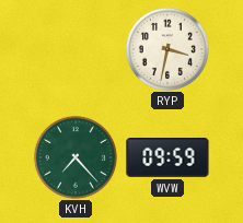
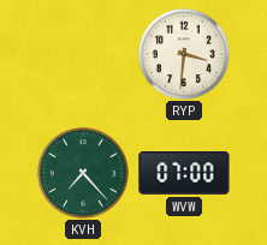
RYP: 3:32 -> 3:31 (184, 54)
WVW: 09:59 -> 07:00 (184, 173)
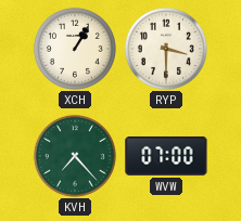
XCH: none -> 1:05 (75, 49)
RYP: 3:31 -> 3:30 (166, 49)
